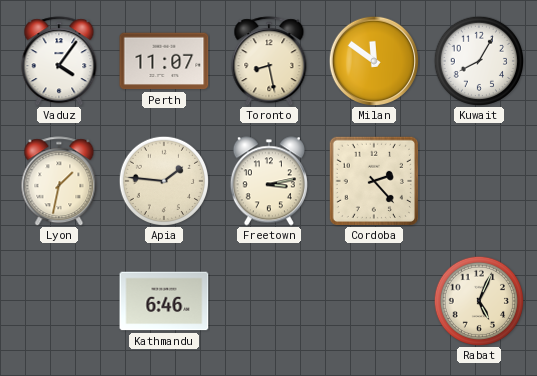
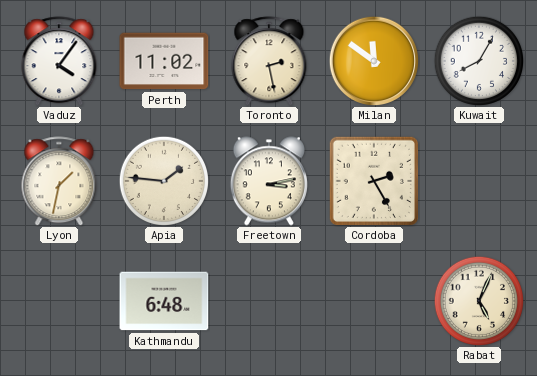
Perth: 11:07 -> 11:02 (164, 61)
Toronto: 8:28 -> 2:28 (269, 61)
Cordoba: 2:23 -> 2:25 (373, 180)
Kathmandu: 6:46 -> 6:48 (164, 301)
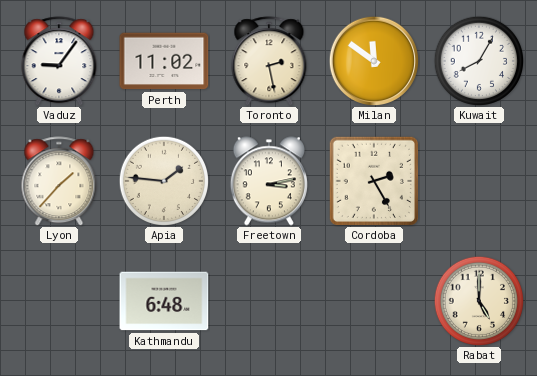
Vaduz: 4:06 -> 9:06 (59, 61)
Lyon: 1:32 -> 1:37 (59, 181)
Rabat: 5:04 -> 5:00 (478, 300)
